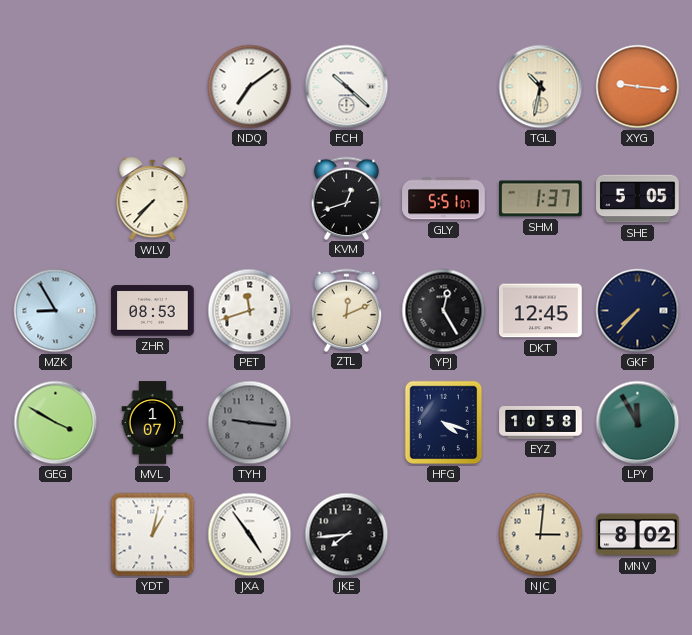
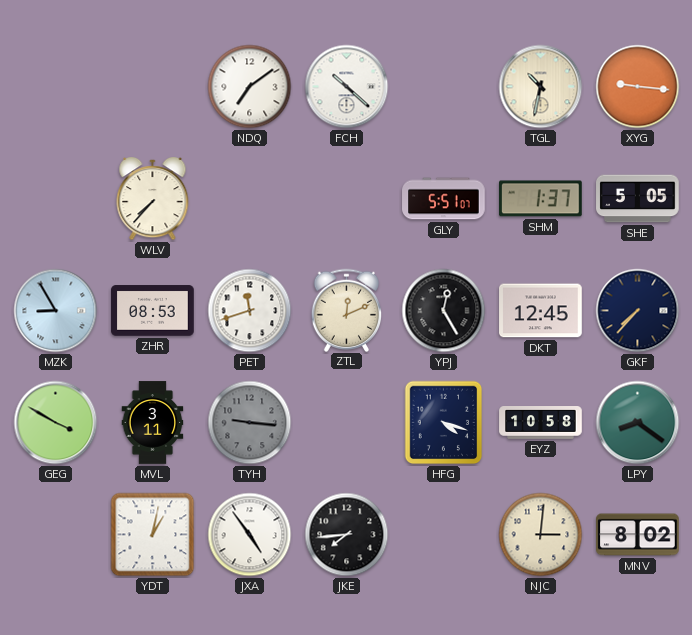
KVM: 12:42 -> none (347, 198)
MVL: 1:07 -> 3:11 (153, 423)
LPY: 11:55 -> 8:21 (638, 423)
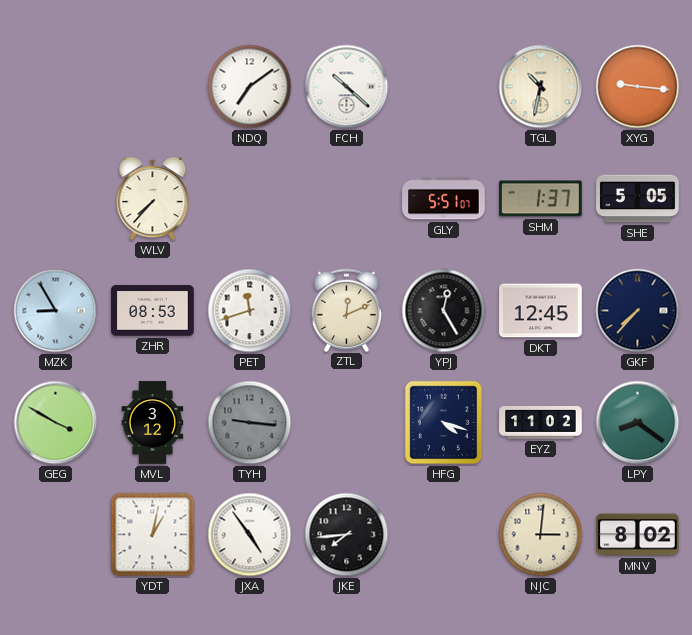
MVL: 3:11 -> 3:12 (153, 423)
EYZ: 10:58 -> 11:02 (541, 423)
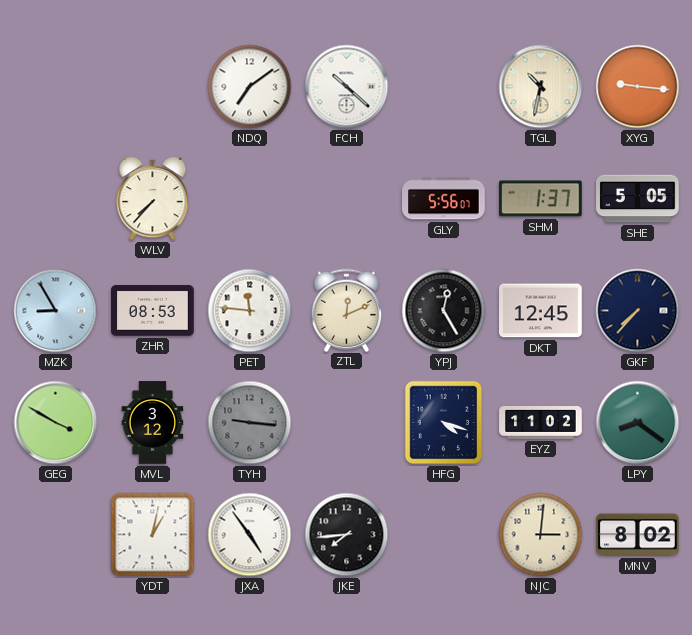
GLY: 5:51 -> 5:56 (444, 199)
PET: 11:42 -> 11:46 (250, 311)
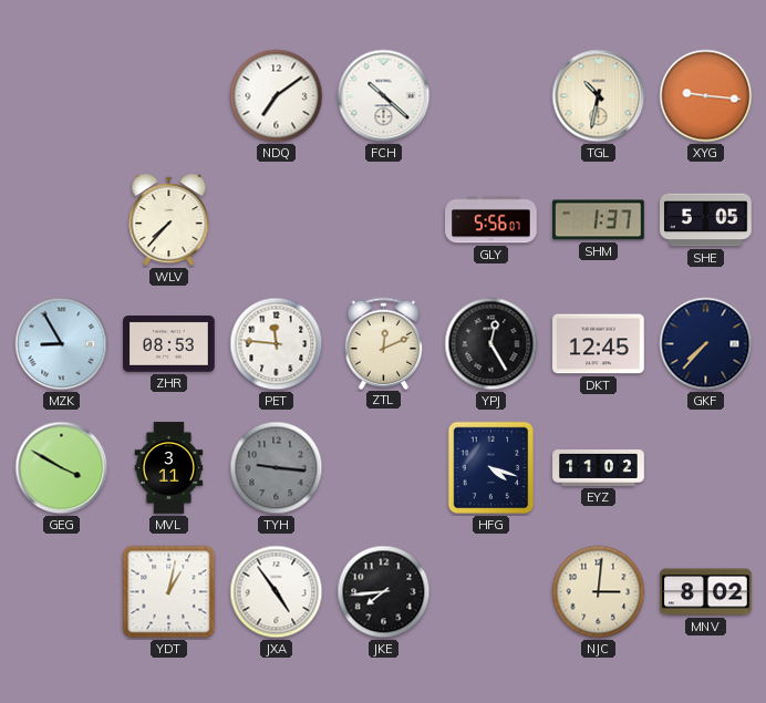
MVL: 3:12 -> 3:11 (169, 468)
LPY: 8:21 -> none (638, 423)
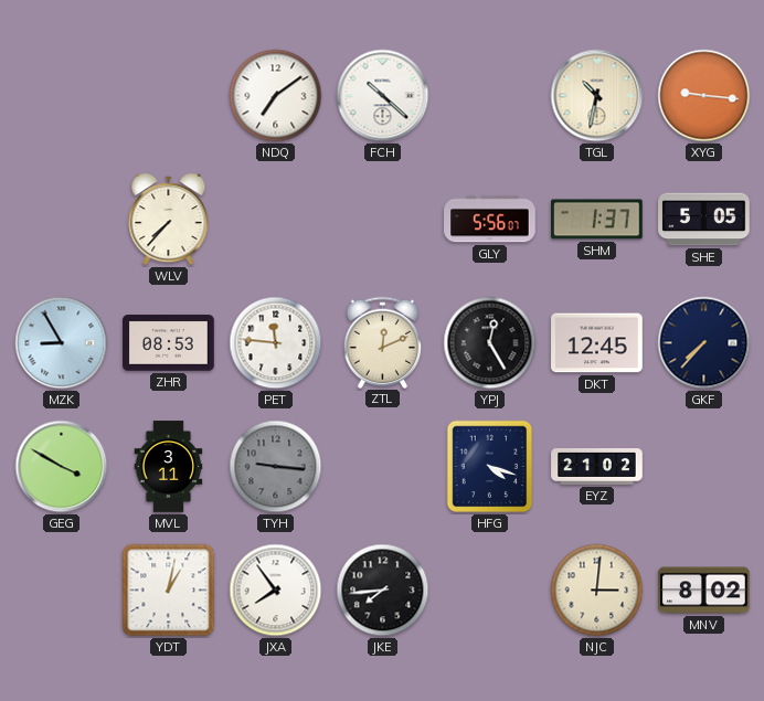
EYZ: 11:02 -> 21:02 (597, 467)
JXA: 4:54 -> 7:54 (276, 591)
